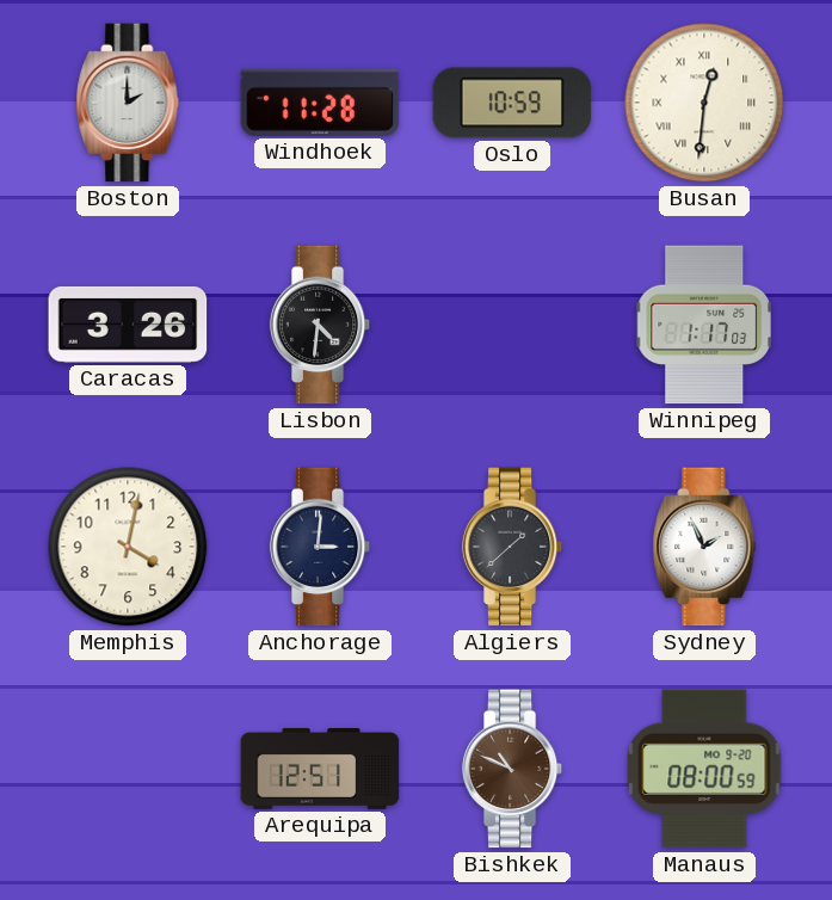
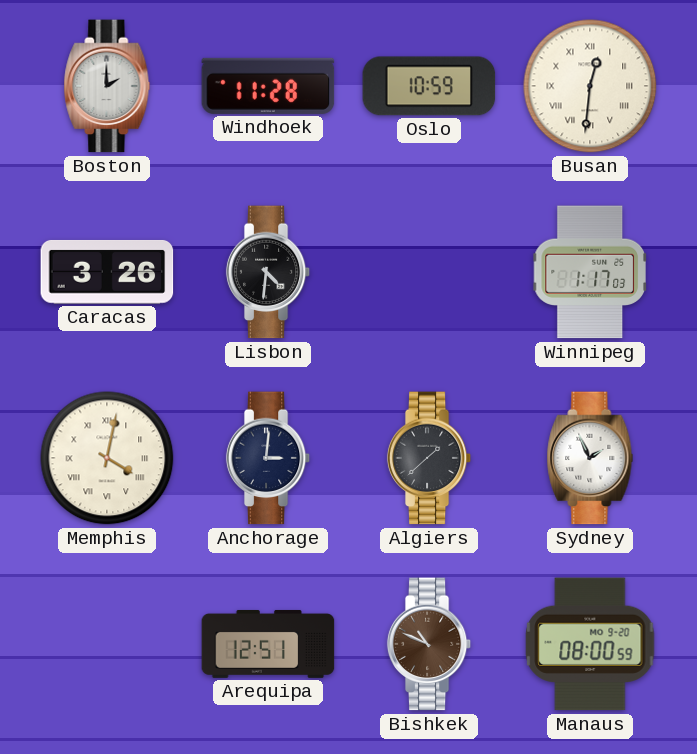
Memphis numerals: Arabic -> Roman (107, 458)
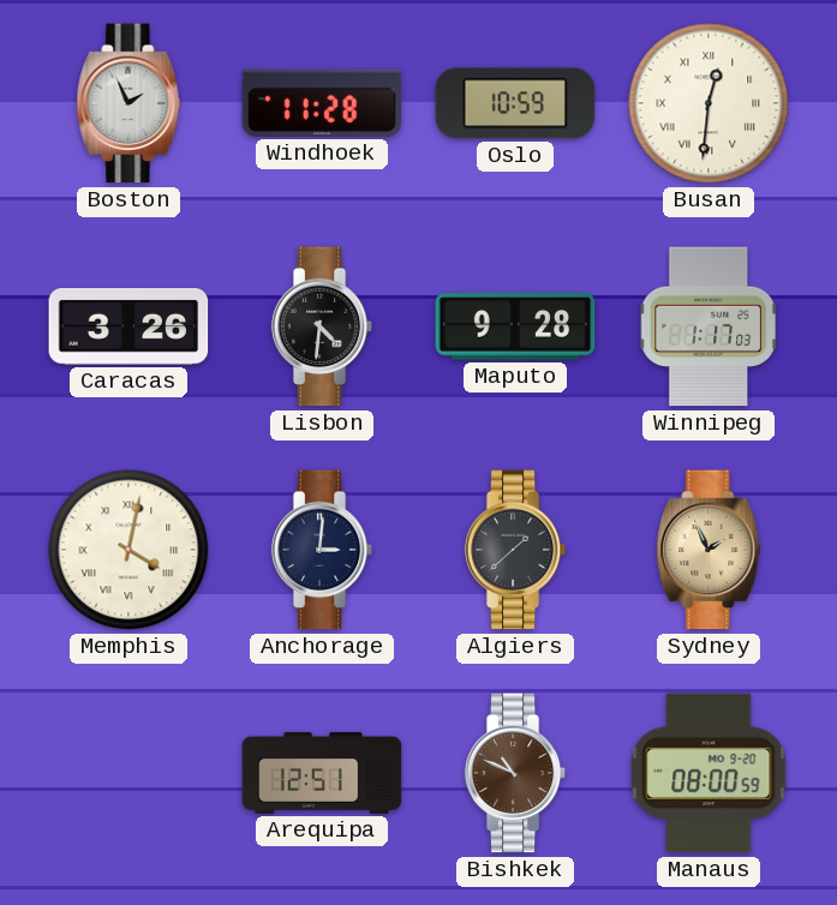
Boston: 2:00 -> 1:56 (128, 103)
Maputo: none -> 9:28 (515, 326)
Sydney dial: white -> champagne (709, 550)
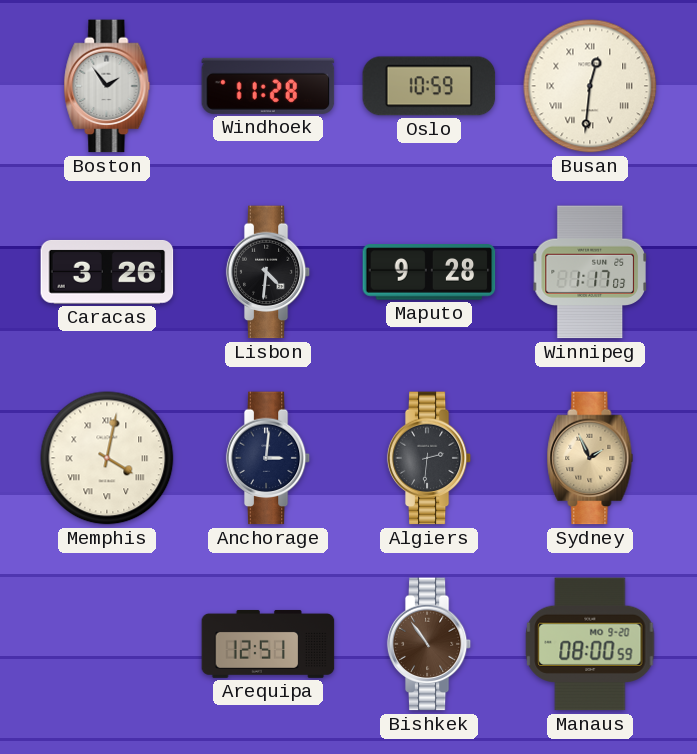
Boston: 1:56 -> 1:54 (107, 86)
Algiers: 1:38 -> 2:31 (429, 458)
Bishkek: 10:49 -> 10:54 (429, 644)
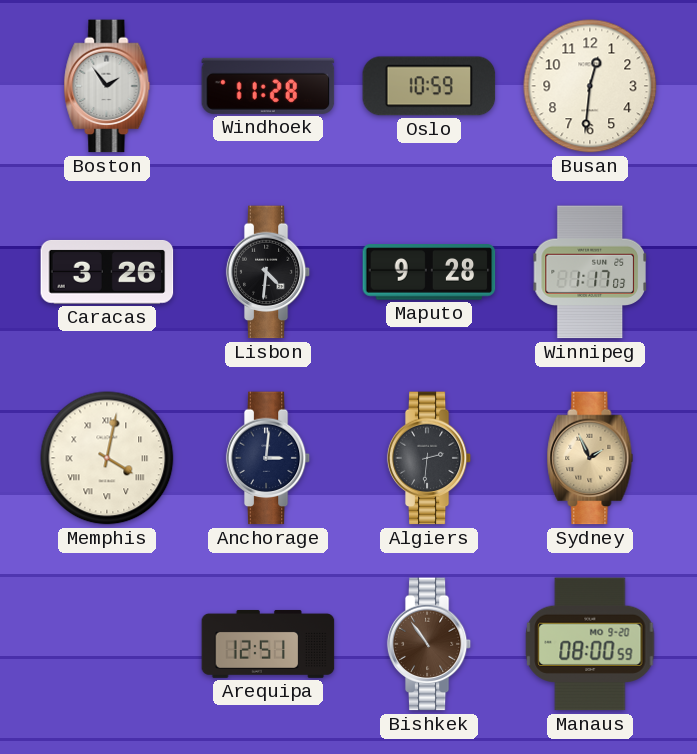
Busan numerals: Roman -> Arabic (590, 86)
